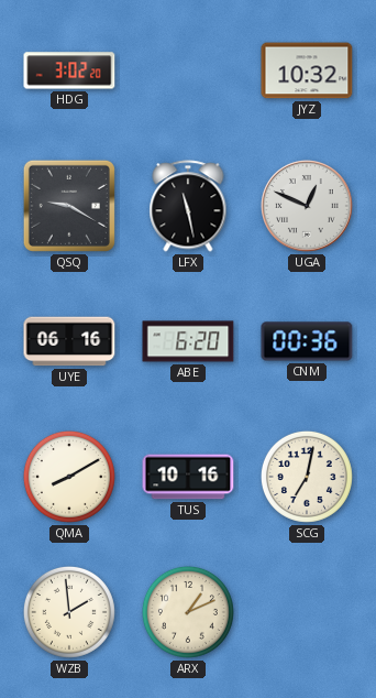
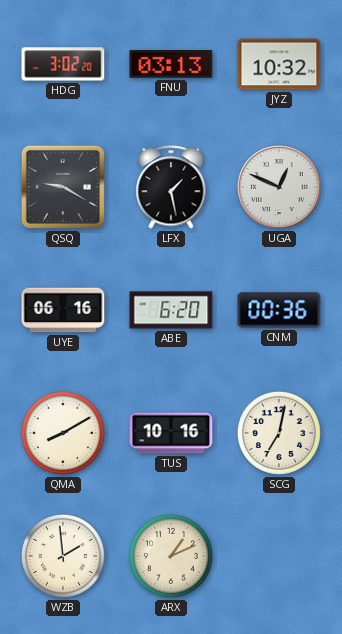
FNU: none -> 03:13 (171, 65)
LFX: 11:28 -> 1:28 (171, 187)
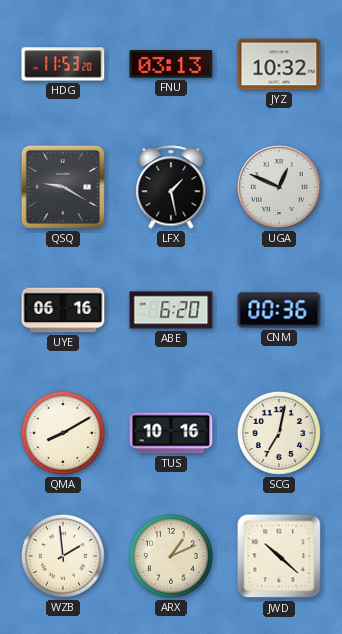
HDG: 3:02 -> 11:53 (63, 64)
JWD: none -> 10:22 (279, 556)
